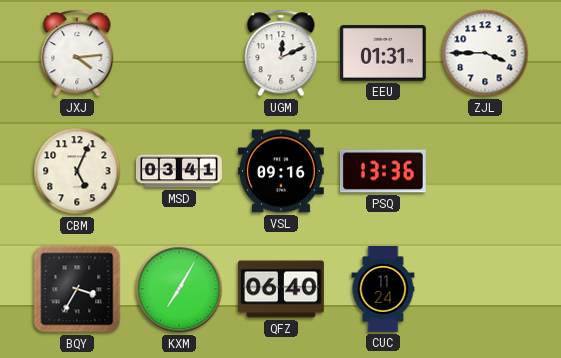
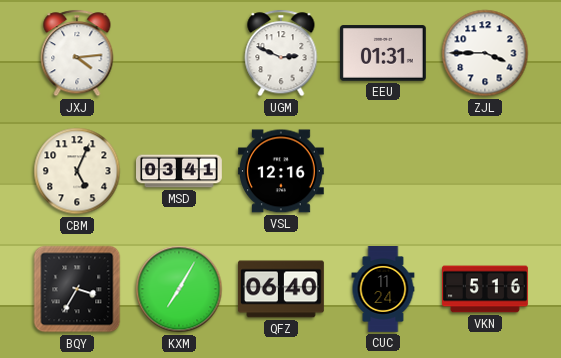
UGM: 12:11 -> 2:49 (281, 53)
VSL: 09:16 -> 12:16 (281, 171)
PSQ: 13:36 -> none (383, 171)
VKN: none -> 5:16 (486, 289)
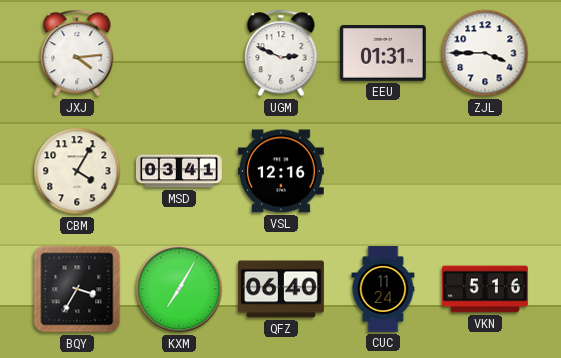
CBM: 5:04 -> 4:05 (77, 171)
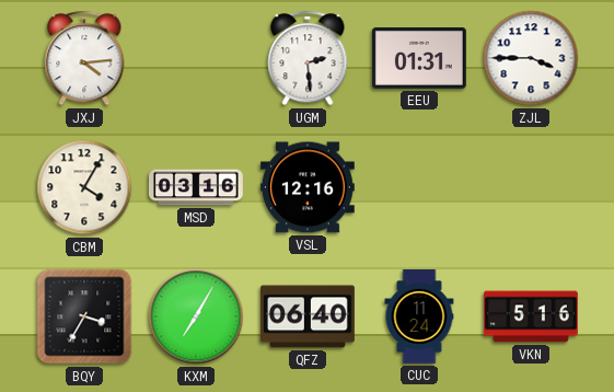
UGM: 2:49 -> 2:29 (308, 58)
MSD: 03:41 -> 03:16 (197, 187)
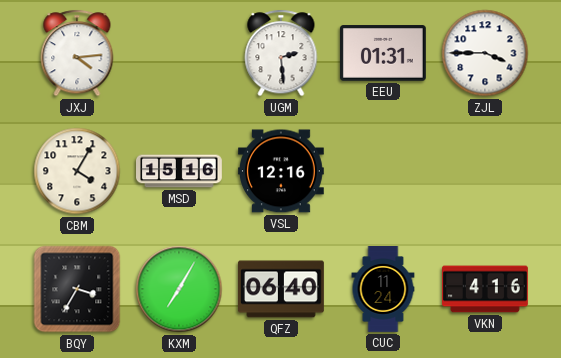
MSD: 03:16 -> 15:16 (180, 171)
VKN: 5:16 -> 4:16 (486, 289)
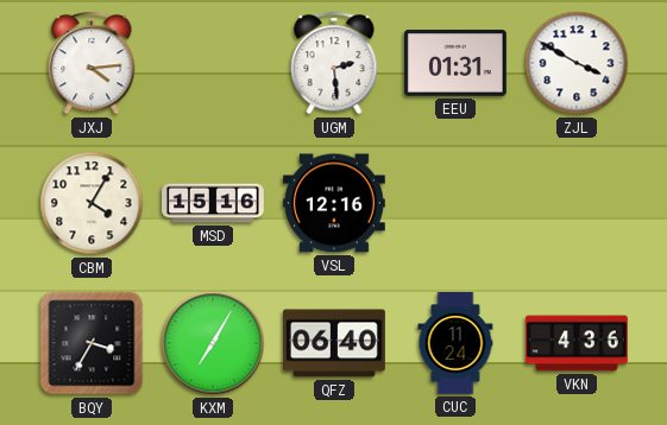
ZJL: 3:45 -> 3:50 (577, 63)
VKN: 4:16 -> 4:36 (578, 343)
